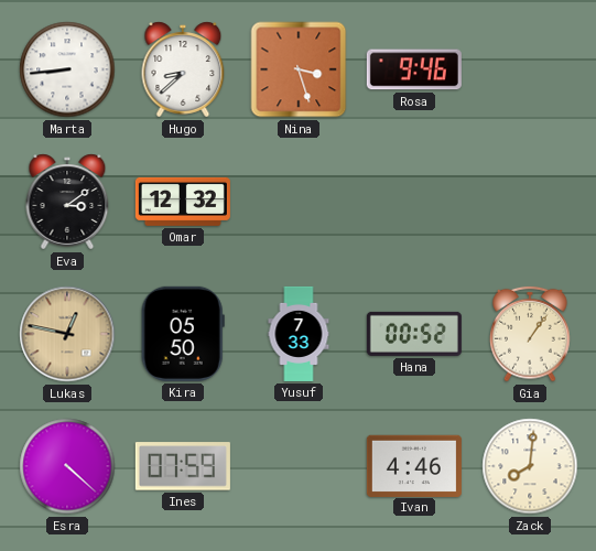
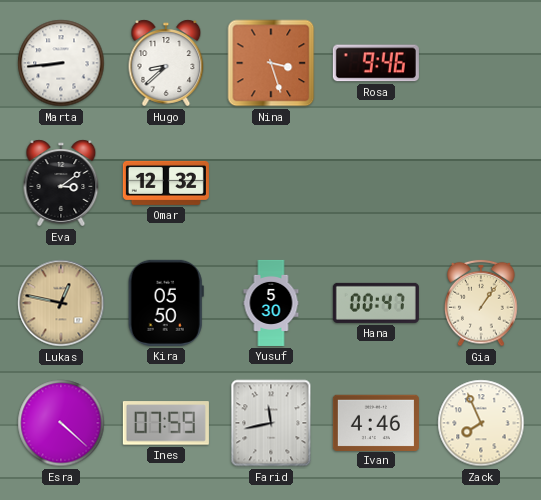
Yusuf: 7:33 -> 5:30 (271, 303)
Hana: 00:52 -> 00:47 (376, 303)
Farid: none -> 11:43 (271, 423)
Zack: 8:01 -> 7:56 (481, 423)
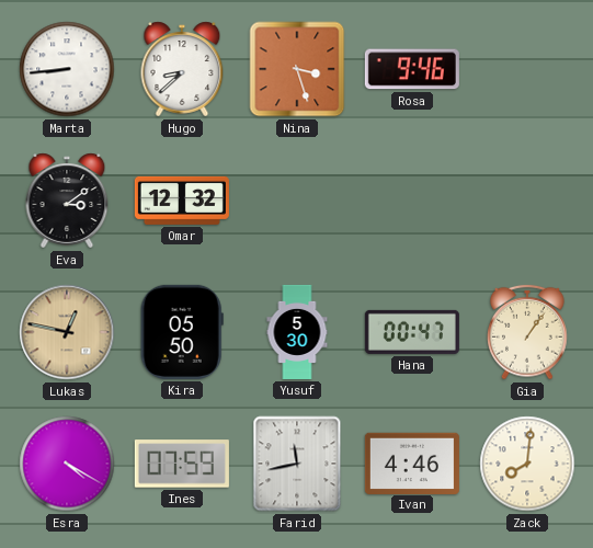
Esra: 4:22 -> 4:20 (67, 464)
Zack: 7:56 -> 8:01 (527, 464)
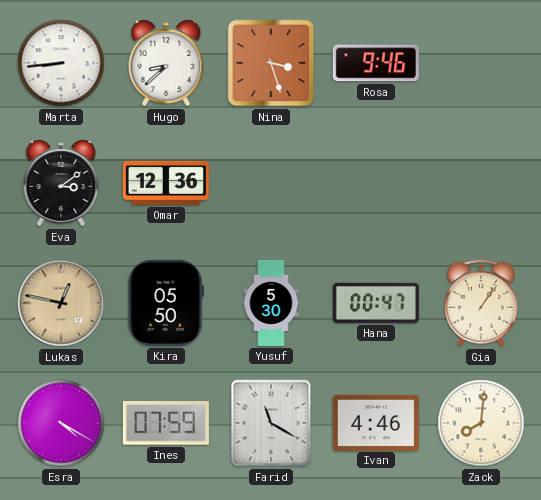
Omar: 12:32 -> 12:36 (166, 183)
Farid: 11:43 -> 11:20 (271, 423)
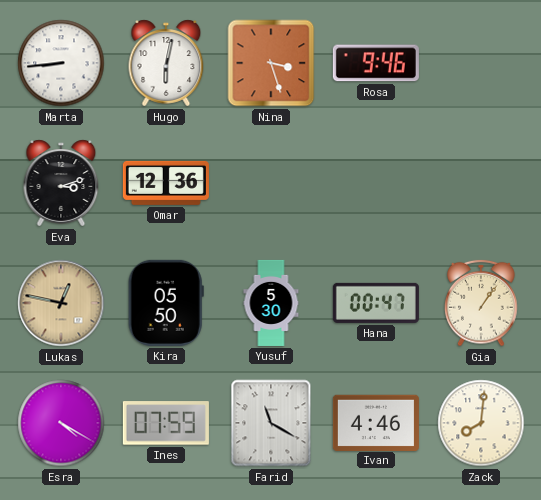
Hugo: 8:38 -> 6:02 (166, 63)
Eva: 3:09 -> 3:12 (61, 183)
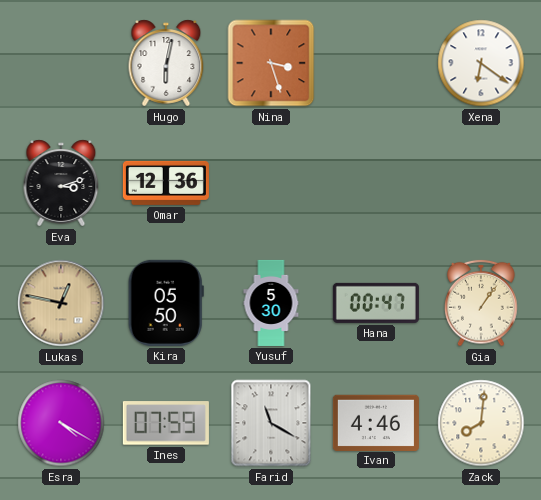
Marta: 8:44 -> none (61, 63)
Rosa: 9:46 -> none (376, 63)
Xena: none -> 6:21 (481, 63)
